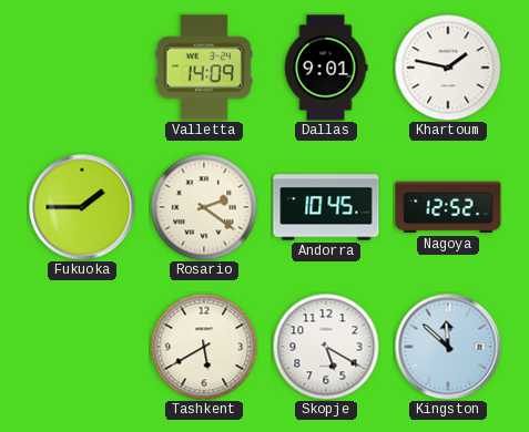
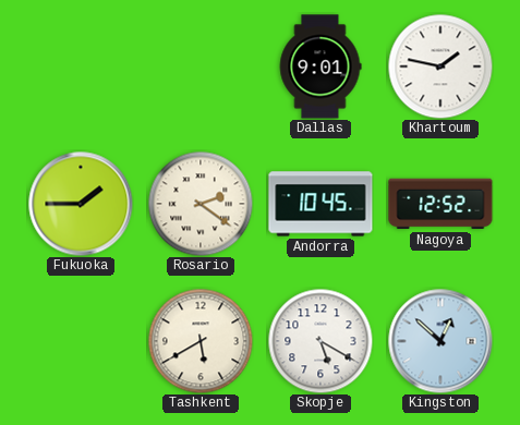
Valletta: 14:09 -> none (204, 68)
Kingston: 11:52 -> 12:52 (440, 341)
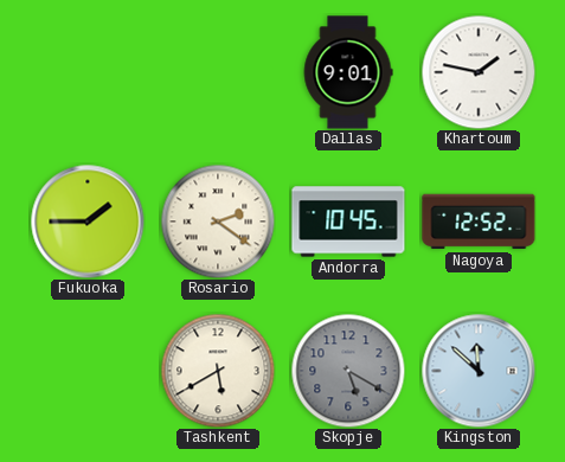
Skopje dial: white -> grey (348, 371)
Kingston: 12:52 -> 11:52 (479, 371)
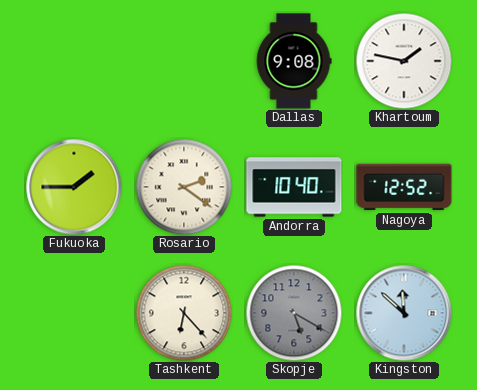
Dallas: 9:01 -> 9:08 (294, 61)
Andorra: 10:45 -> 10:40 (294, 187)
Tashkent: 5:40 -> 6:23 (184, 313)
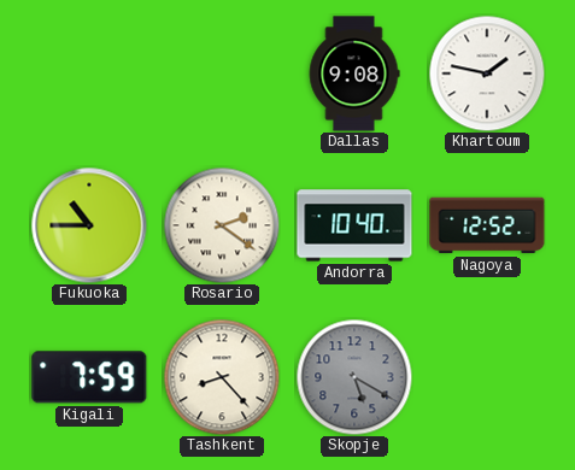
Fukuoka: 1:45 -> 10:45 (89, 225)
Kigali: none -> 7:59 (89, 377)
Tashkent: 6:23 -> 8:23 (222, 377)
Kingston: 11:52 -> none (404, 313)
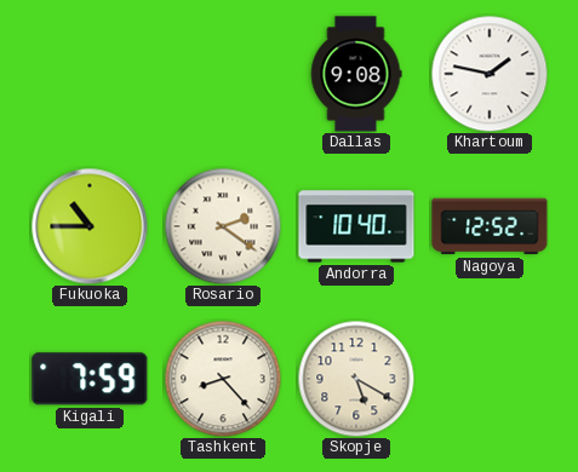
Skopje dial: grey -> cream (356, 379)
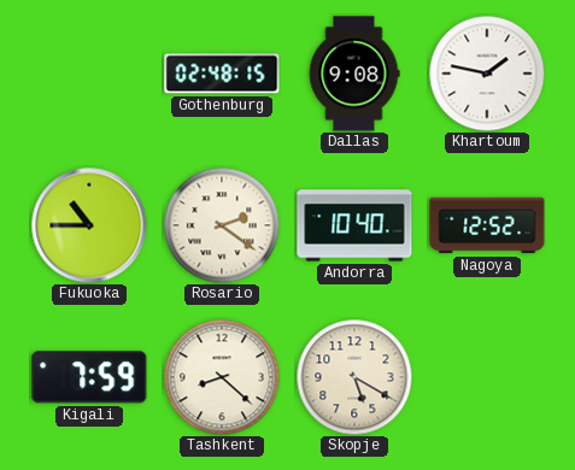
Gothenburg: none -> 02:48 (222, 74)
Tashkent: 8:23 -> 8:22 (222, 377)
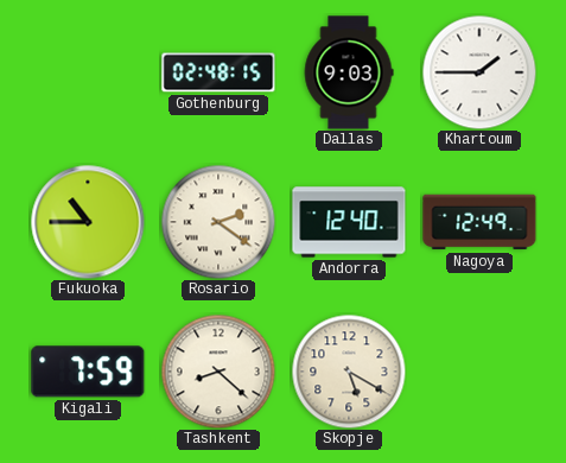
Dallas: 9:08 -> 9:03 (349, 72)
Khartoum: 1:47 -> 1:45 (479, 72)
Andorra: 10:40 -> 12:40 (349, 222)
Nagoya: 12:52 -> 12:49 (479, 222)
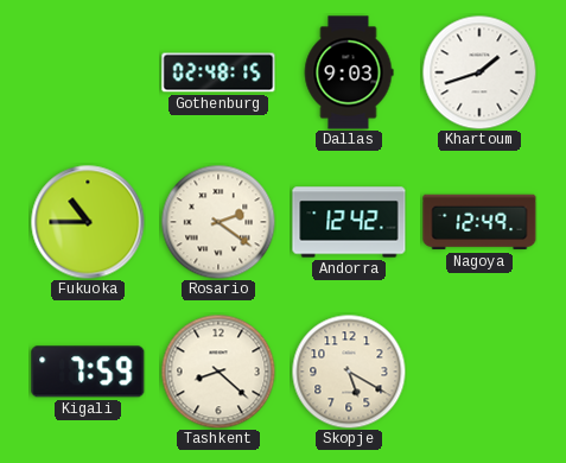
Khartoum: 1:45 -> 1:42 (479, 72)
Andorra: 12:40 -> 12:42 (349, 222)
